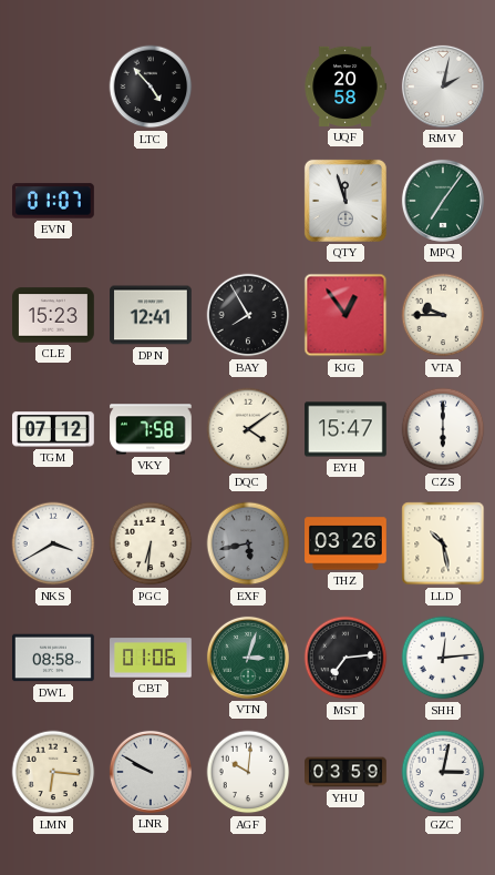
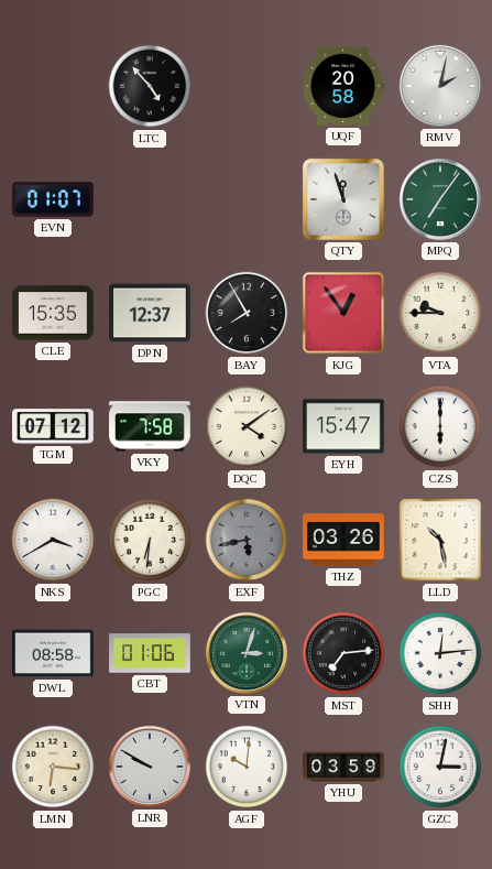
CLE: 15:23 -> 15:35 (53, 313)
DPN: 12:41 -> 12:37 (151, 313)
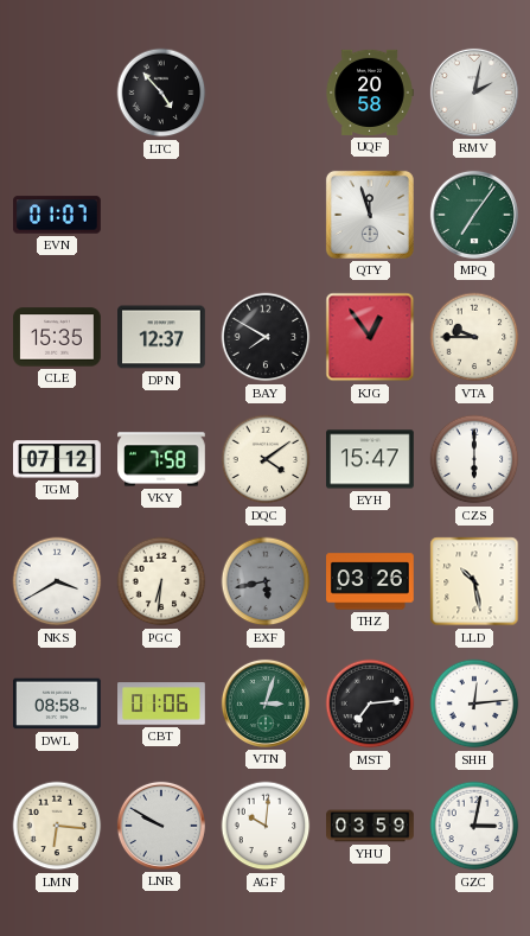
BAY: 7:55 -> 7:50 (266, 337)
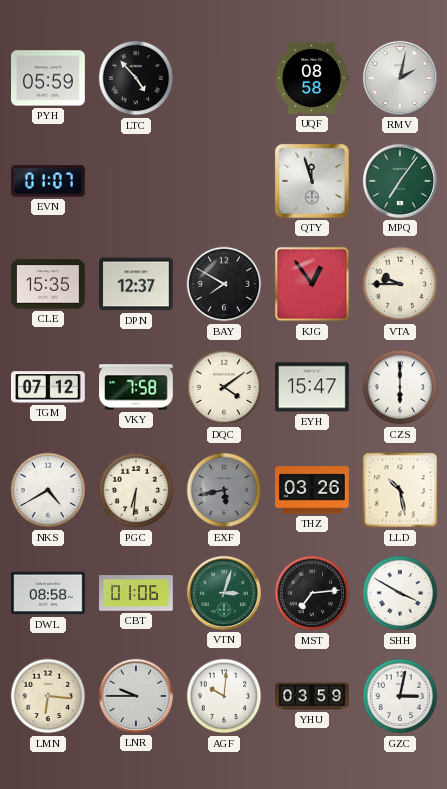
PYH: none -> 05:59 (49, 78)
UQF: 20:58 -> 08:58 (312, 78)
NKS: 3:40 -> 4:40 (48, 490)
SHH: 12:14 -> 3:50 (400, 593)
LNR: 9:50 -> 9:45 (136, 696)
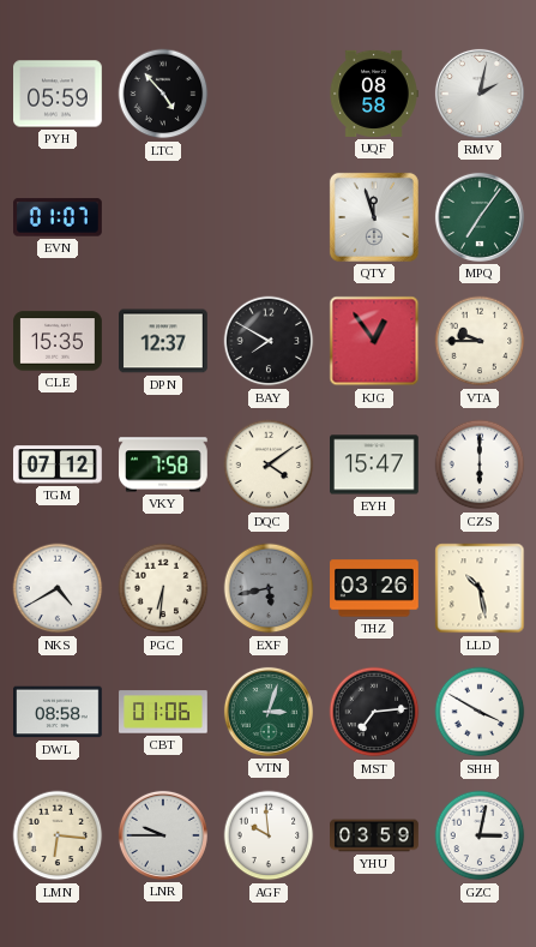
AGF: 10:01 -> 9:59 (269, 835)
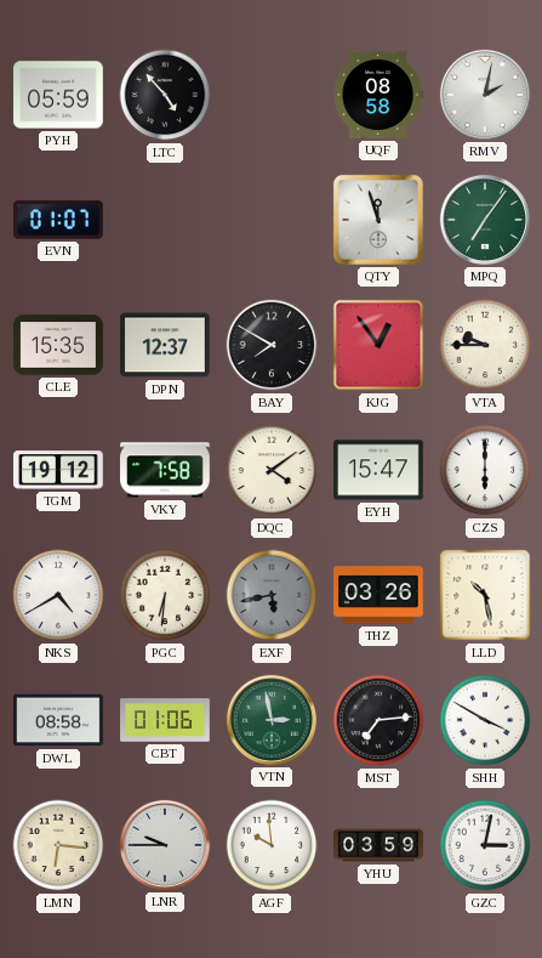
TGM: 07:12 -> 19:12 (58, 470)
VTN: 3:03 -> 2:58 (272, 720)
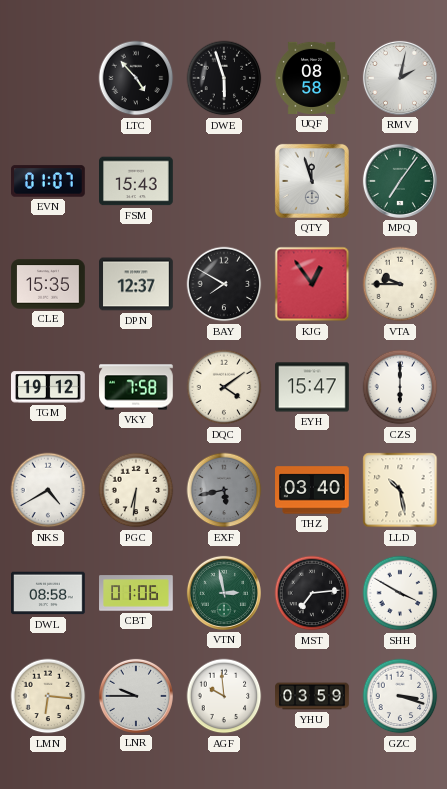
PYH: 05:59 -> none (59, 95)
DWE: none -> 5:57 (224, 78)
FSM: none -> 15:43 (137, 181)
THZ: 03:26 -> 03:40 (312, 490)
GZC: 3:02 -> 3:18 (400, 696)
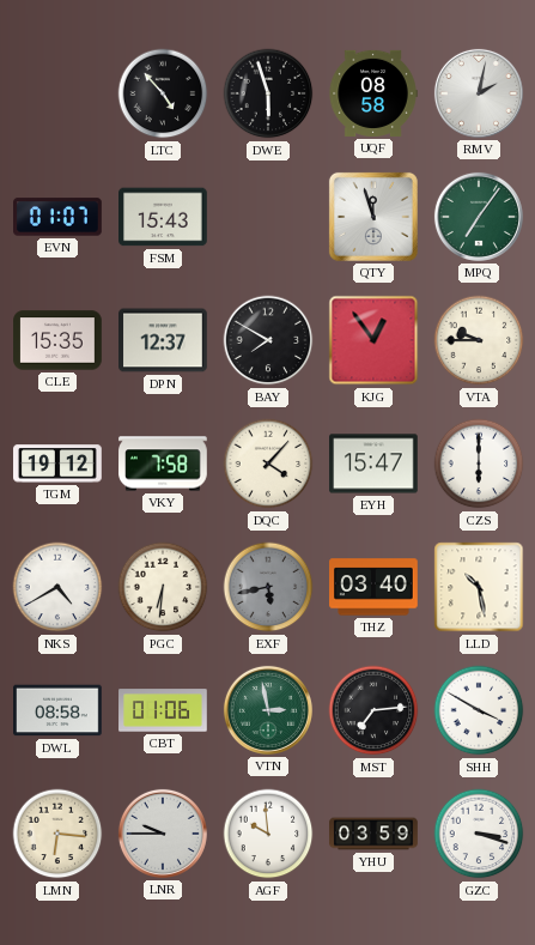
DQC: 4:09 -> 4:07 (268, 464)
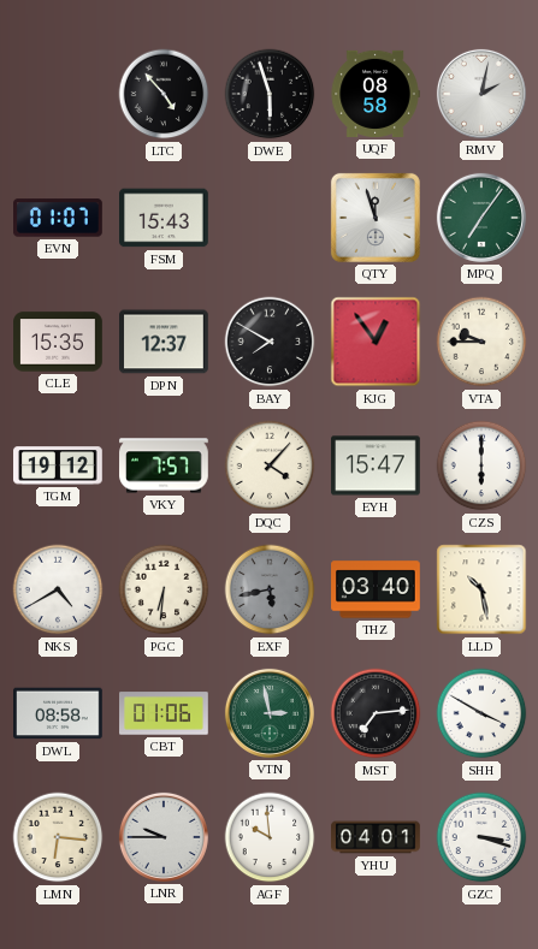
VKY: 7:58 -> 7:57 (164, 465)
YHU: 03:59 -> 04:01 (376, 837)
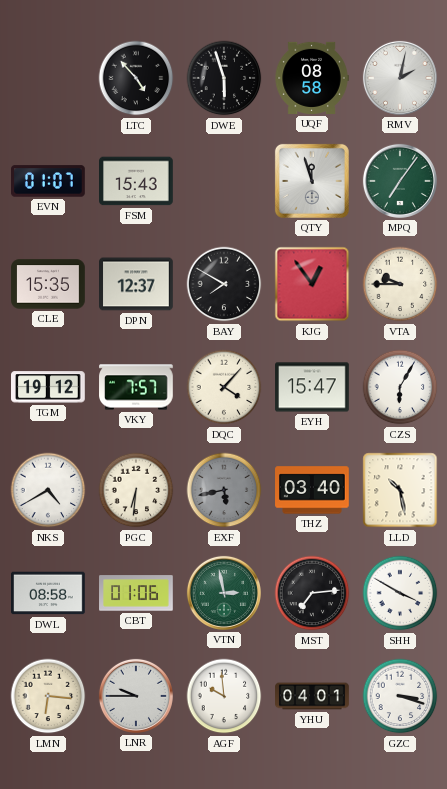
CZS: 6:00 -> 6:05 (400, 387)
